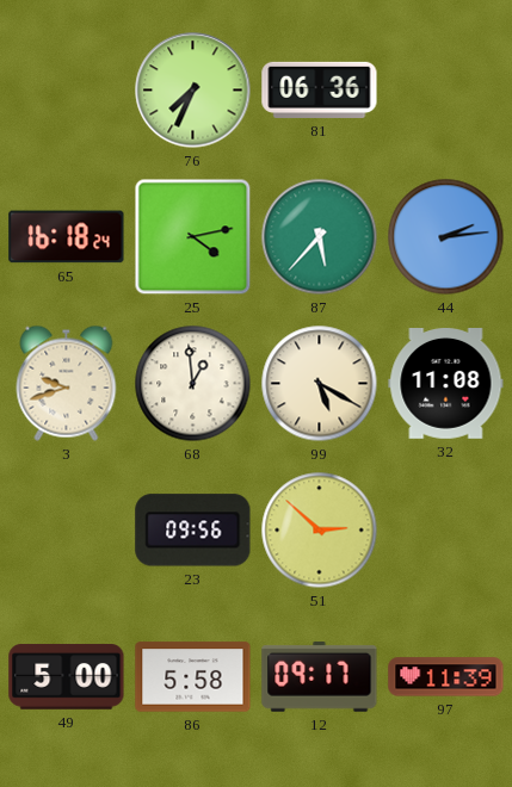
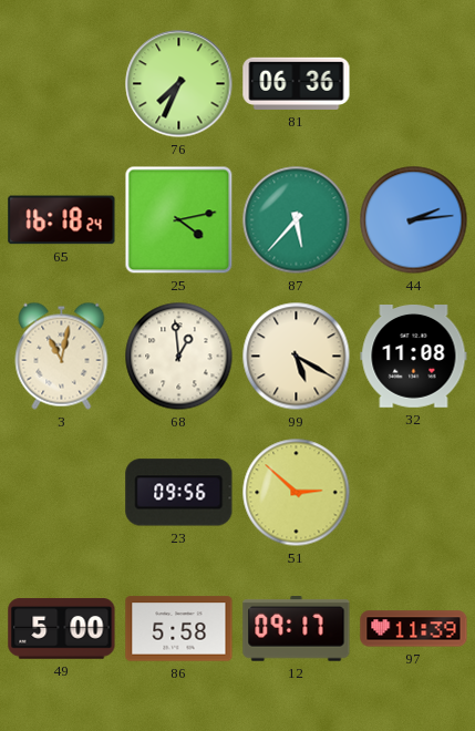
3: 9:42 -> 11:02 (62, 356)
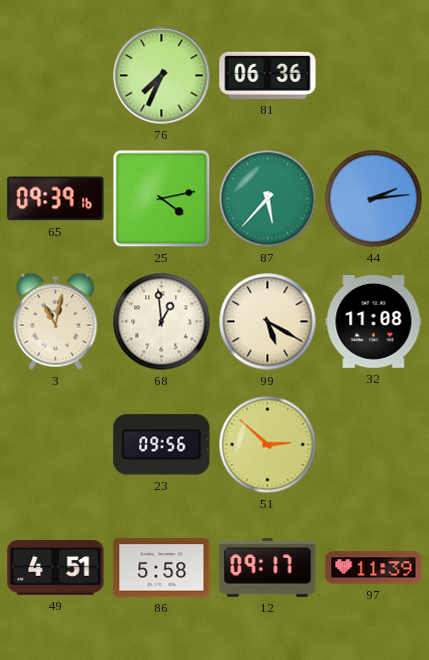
65: 16:18 -> 09:39 (56, 199)
49: 5:00 -> 4:51 (56, 568)
